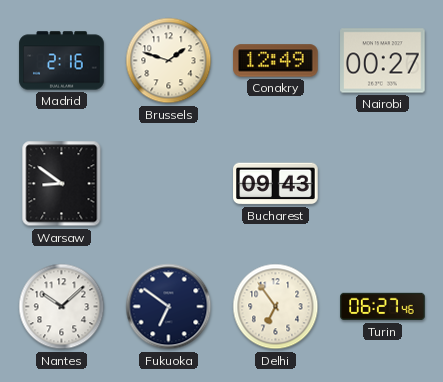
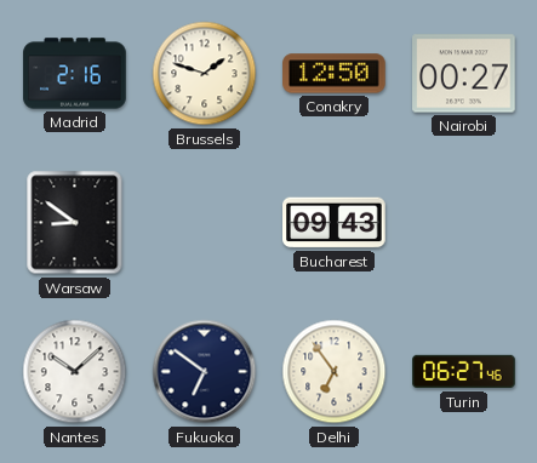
Conakry: 12:49 -> 12:50 (335, 74)
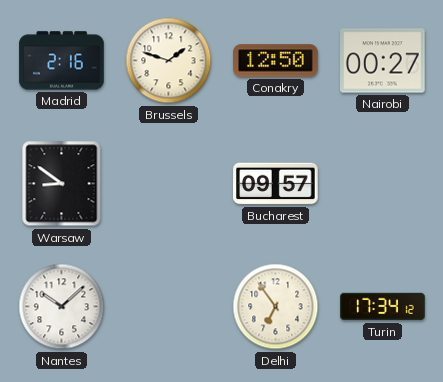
Bucharest: 09:43 -> 09:57 (276, 184)
Fukuoka: 6:51 -> none (205, 372)
Turin: 06:27 -> 17:34 (383, 307)
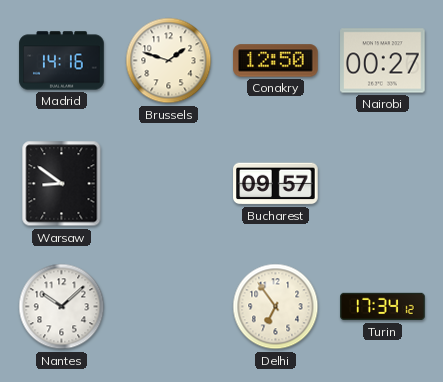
Madrid: 2:16 -> 14:16 (62, 61)
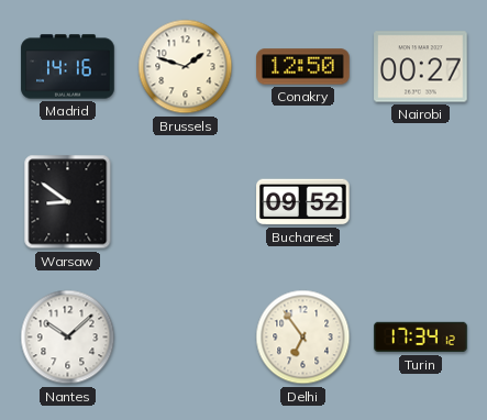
Bucharest: 09:57 -> 09:52 (303, 202)
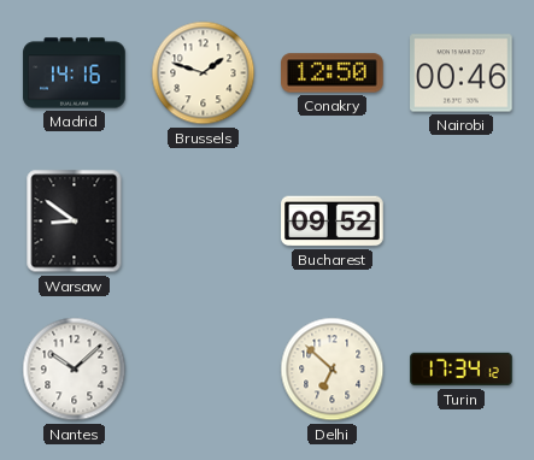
Nairobi: 00:27 -> 00:46 (462, 73)
Delhi: 6:54 -> 6:52 (333, 370)
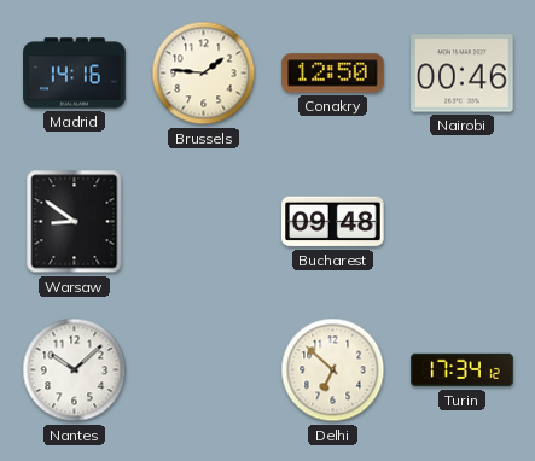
Brussels: 1:48 -> 1:46 (204, 74)
Bucharest: 09:52 -> 09:48 (333, 222)
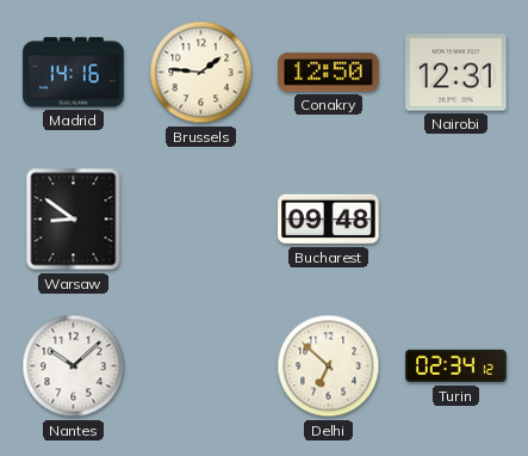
Nairobi: 00:46 -> 12:31 (456, 73)
Turin: 17:34 -> 02:34 (456, 366)
